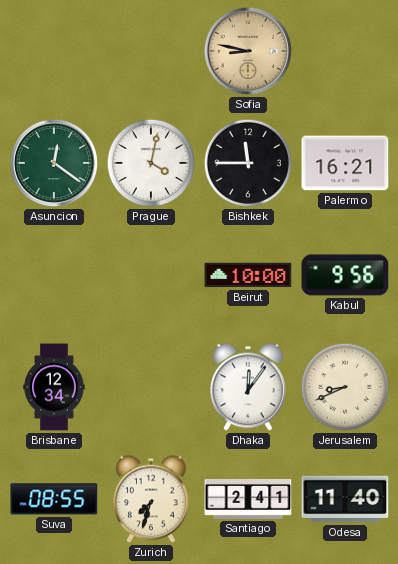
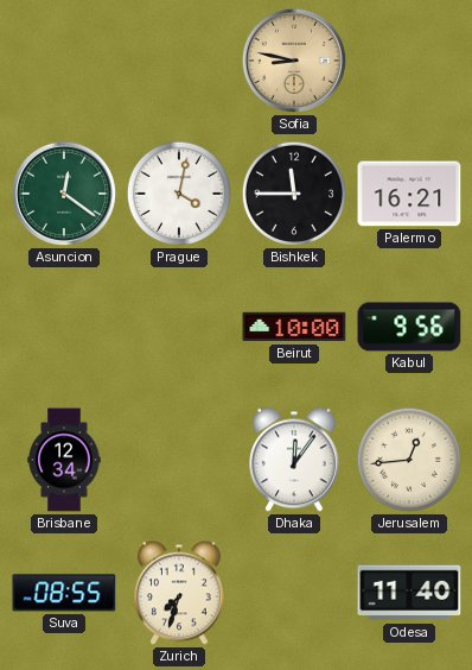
Jerusalem: 8:41 -> 12:44 (409, 460)
Santiago: 2:41 -> none (248, 499)
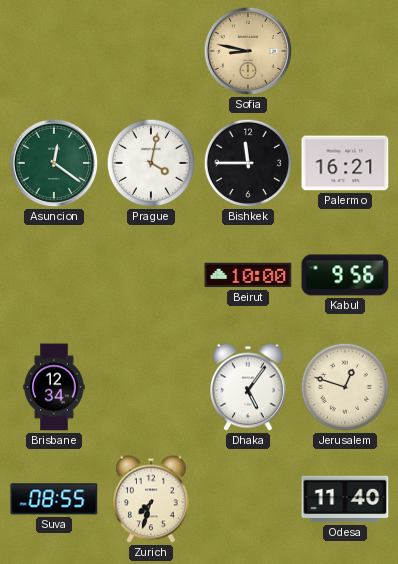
Dhaka: 12:06 -> 5:06 (248, 387)
Jerusalem: 12:44 -> 12:48 (345, 387)
